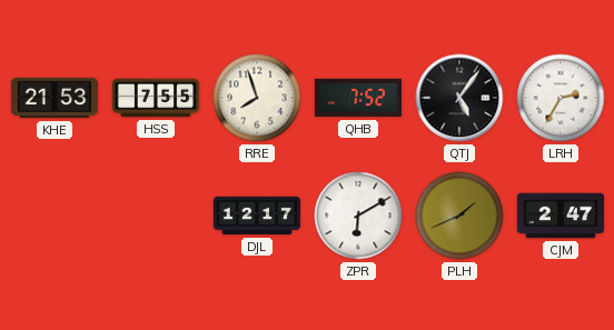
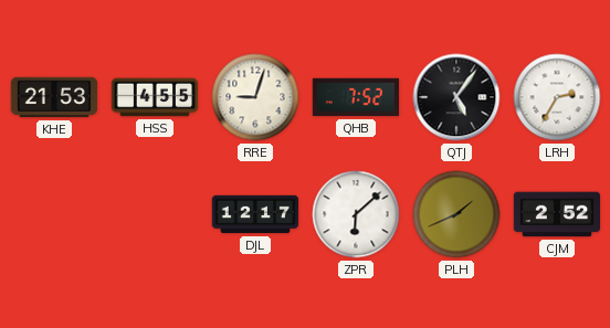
HSS: 7:55 -> 4:55 (155, 97)
RRE: 7:57 -> 9:03 (255, 97)
ZPR: 6:10 -> 6:08 (356, 214)
CJM: 2:47 -> 2:52 (557, 214)
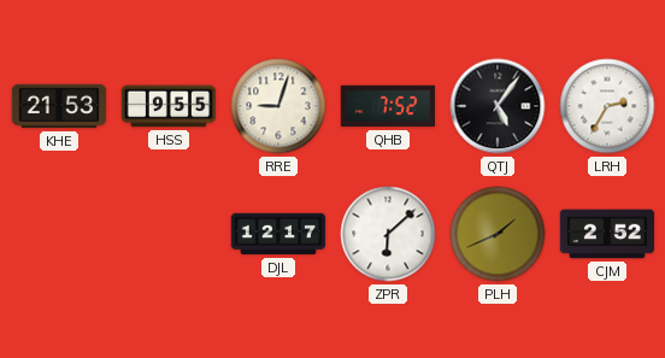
HSS: 4:55 -> 9:55 (169, 106)
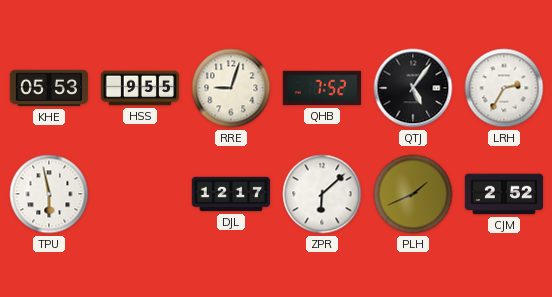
KHE: 21:53 -> 05:53 (49, 88)
TPU: none -> 5:58 (49, 194)
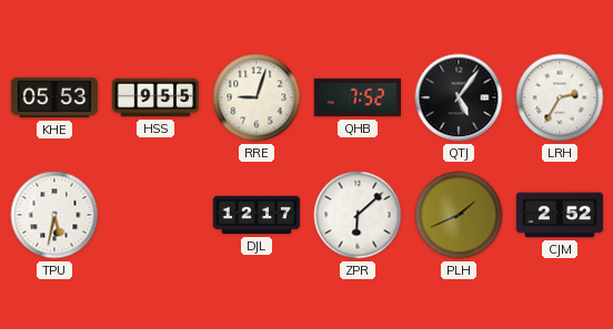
TPU: 5:58 -> 5:32 (54, 215)
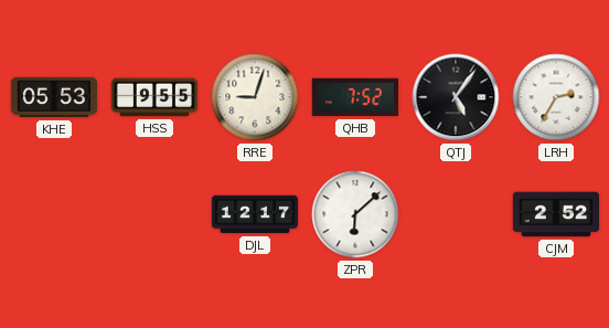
TPU: 5:32 -> none (54, 215)
PLH: 1:41 -> none (459, 215)
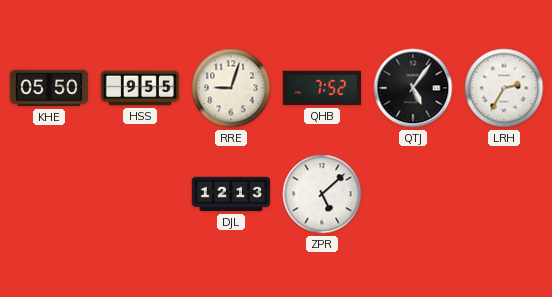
KHE: 05:53 -> 05:50 (49, 88)
DJL: 12:17 -> 12:13 (231, 194)
ZPR: 6:08 -> 5:08 (322, 194)
CJM: 2:52 -> none (556, 214)
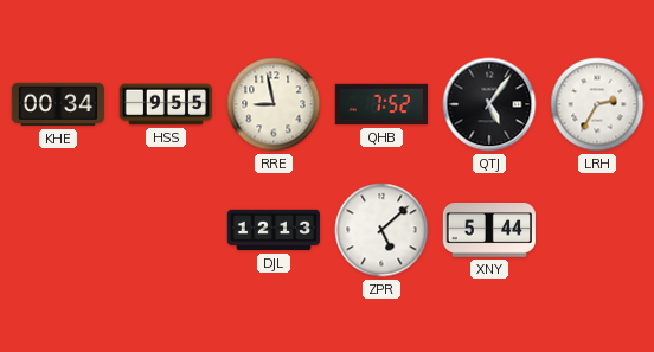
KHE: 05:50 -> 00:34 (58, 104)
RRE: 9:03 -> 8:58 (274, 104)
XNY: none -> 5:44 (488, 231)
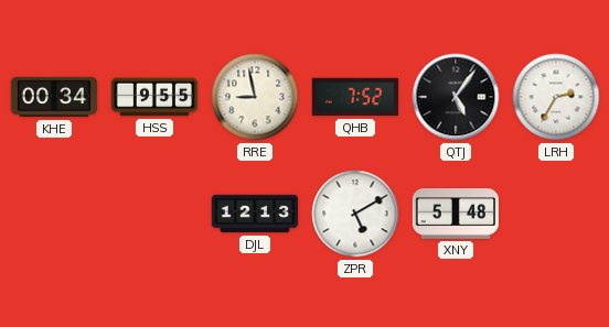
ZPR: 5:08 -> 5:10 (355, 214)
XNY: 5:44 -> 5:48 (455, 215)
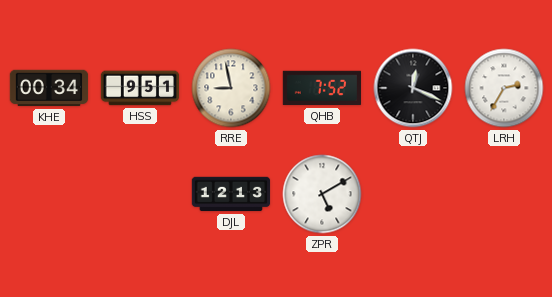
HSS: 9:55 -> 9:51 (140, 88)
QTJ: 5:06 -> 12:19 (413, 88)
XNY: 5:48 -> none (455, 215)
